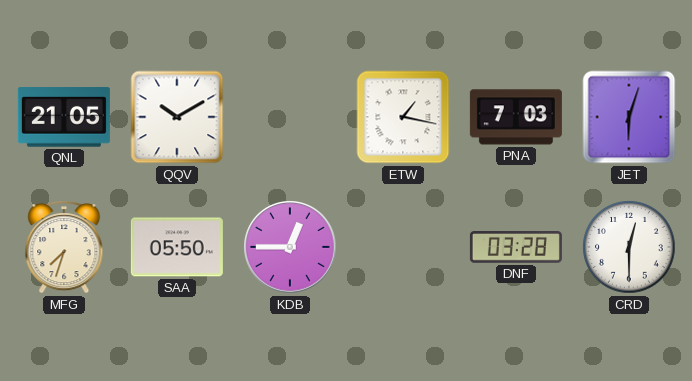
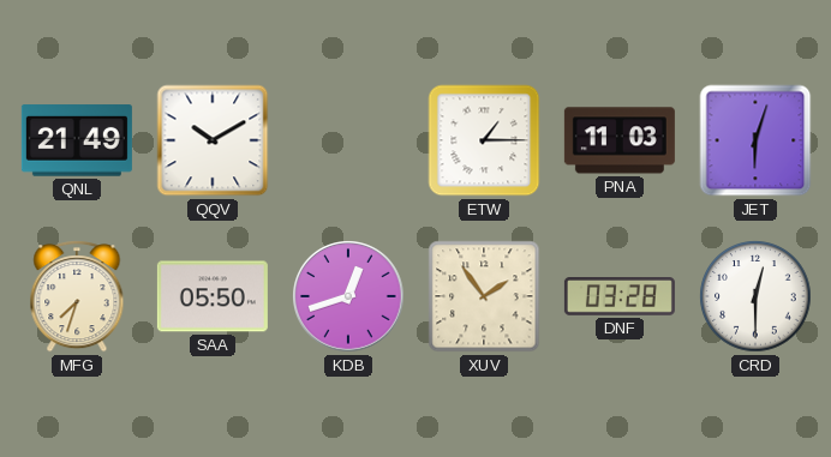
QNL: 21:05 -> 21:49 (77, 140)
ETW: 1:17 -> 1:15 (484, 140)
PNA: 7:03 -> 11:03 (620, 140)
KDB: 12:45 -> 12:42 (349, 297)
XUV: none -> 1:54 (484, 296)
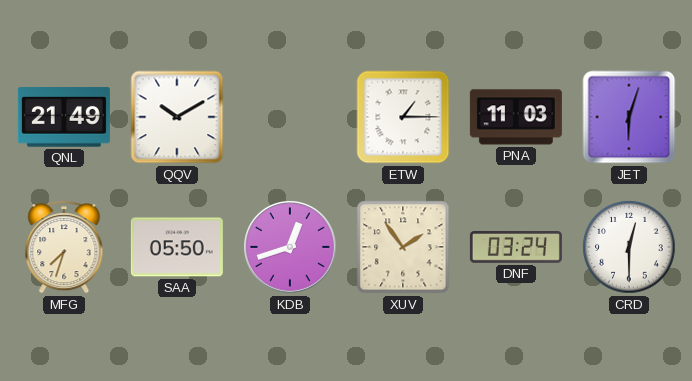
DNF: 03:28 -> 03:24 (516, 248)
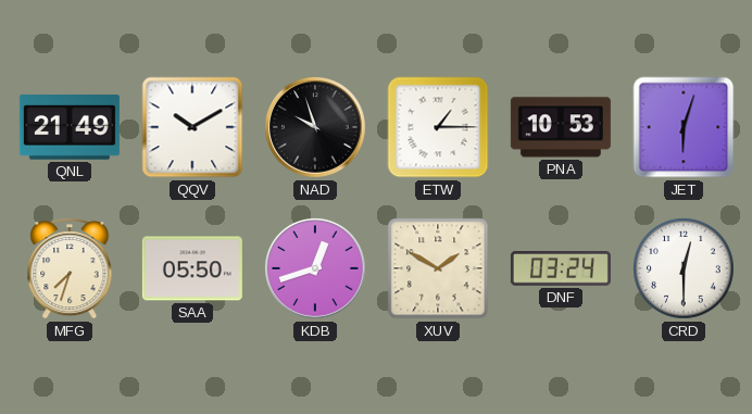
NAD: none -> 9:57 (316, 128)
PNA: 11:03 -> 10:53 (561, 127)
XUV: 1:54 -> 1:50 (438, 268)
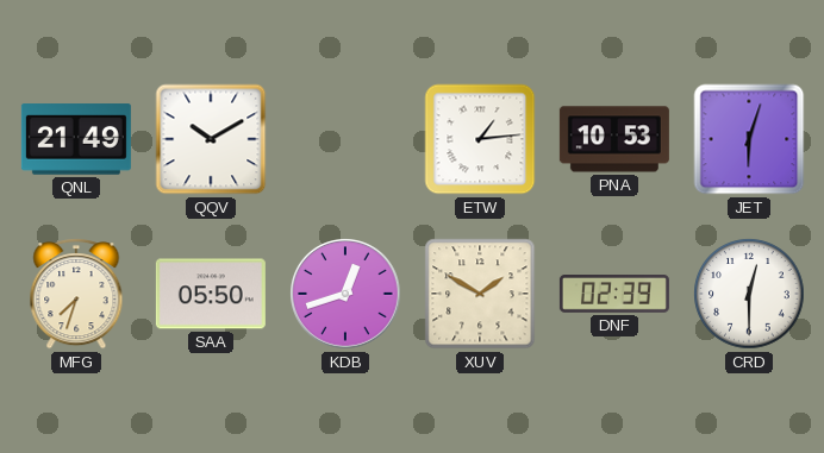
NAD: 9:57 -> none (316, 128)
ETW: 1:15 -> 1:14 (480, 139)
DNF: 03:24 -> 02:39 (614, 295)
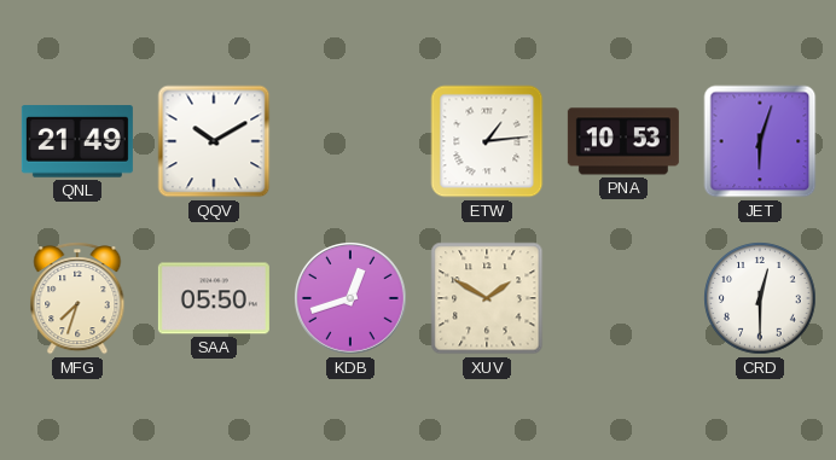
DNF: 02:39 -> none (614, 295)
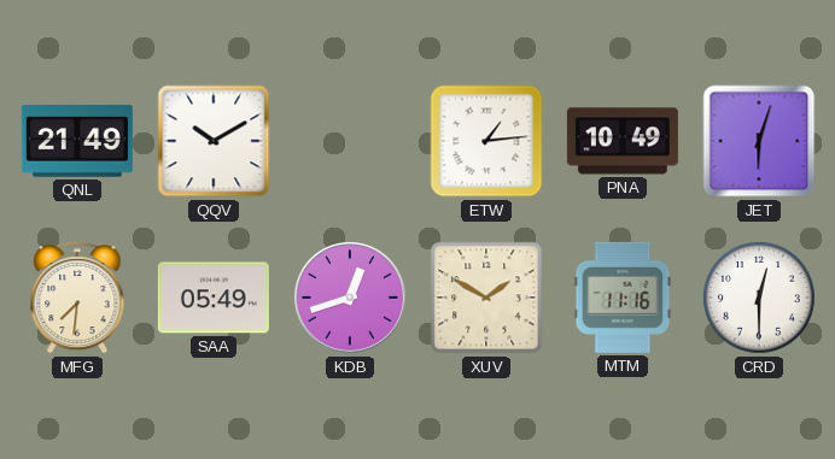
PNA: 10:53 -> 10:49 (623, 141)
MFG: 7:33 -> 7:31 (77, 298)
SAA: 05:50 -> 05:49 (214, 298)
MTM: none -> 11:16 (623, 298)
